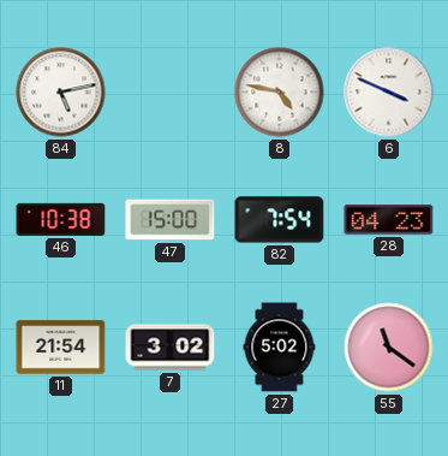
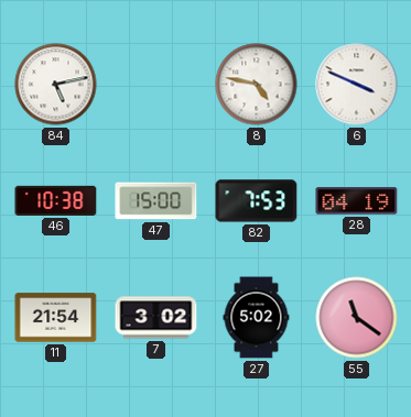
82: 7:54 -> 7:53 (257, 201)
28: 04:23 -> 04:19 (357, 201)
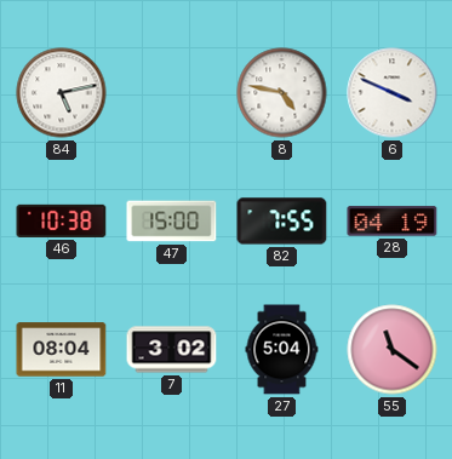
82: 7:53 -> 7:55 (282, 222)
11: 21:54 -> 08:04 (62, 350)
27: 5:02 -> 5:04 (282, 350)
